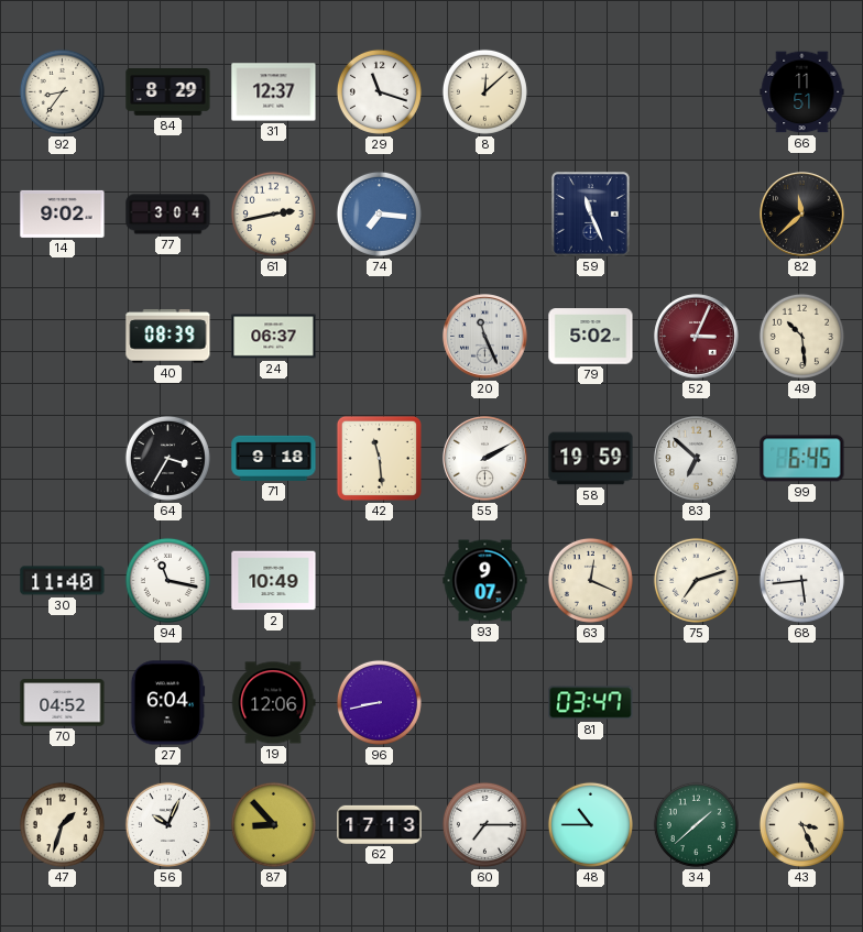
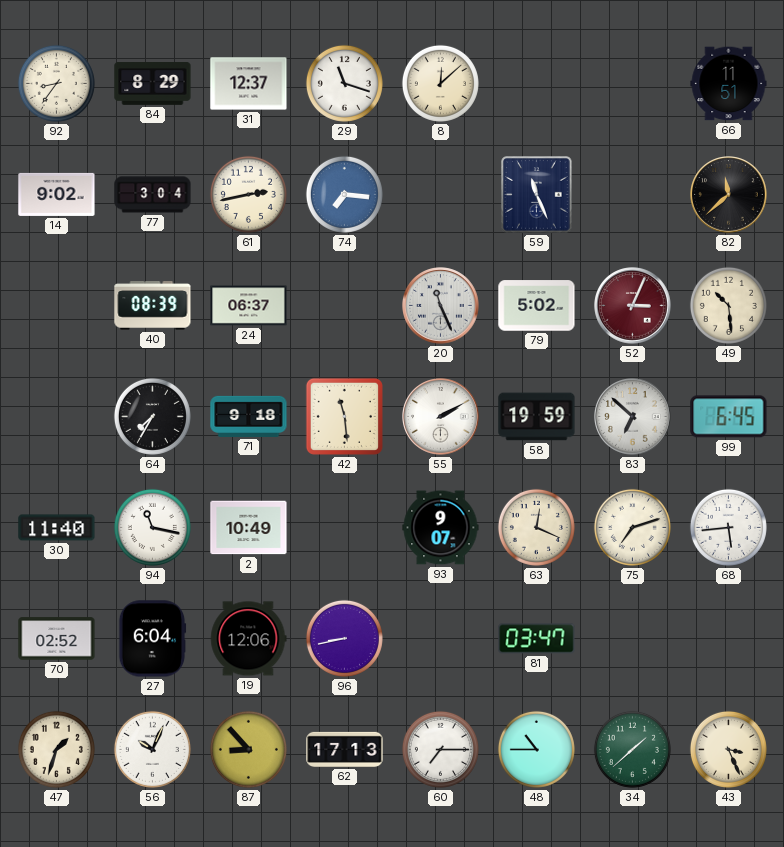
64: 3:35 -> 7:35 (152, 416)
70: 04:52 -> 02:52 (57, 639)
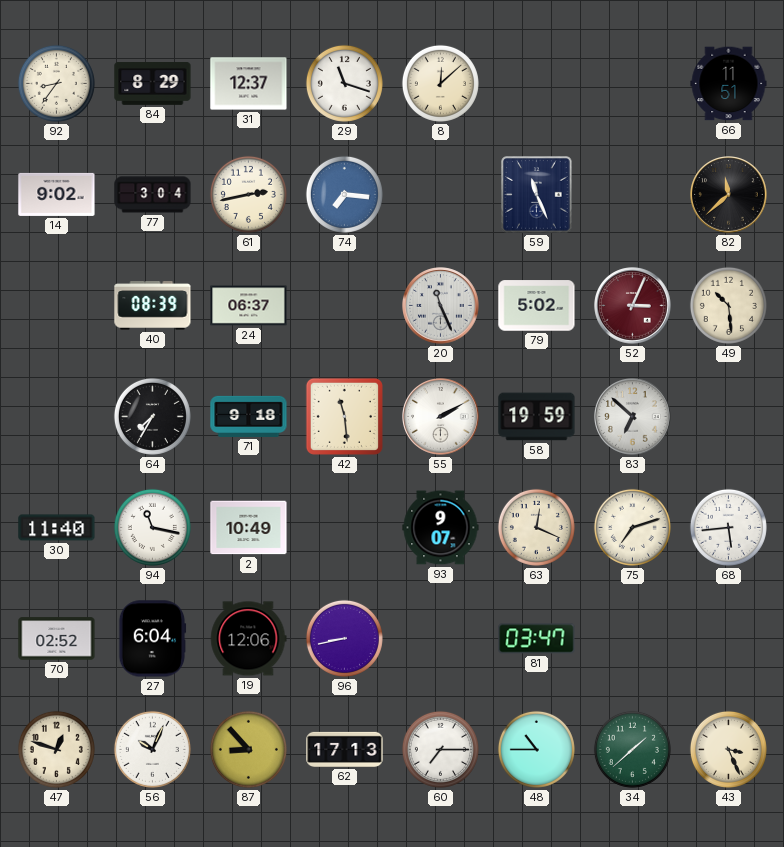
99: 6:45 -> none (729, 417)
47: 1:33 -> 12:48 (56, 749)
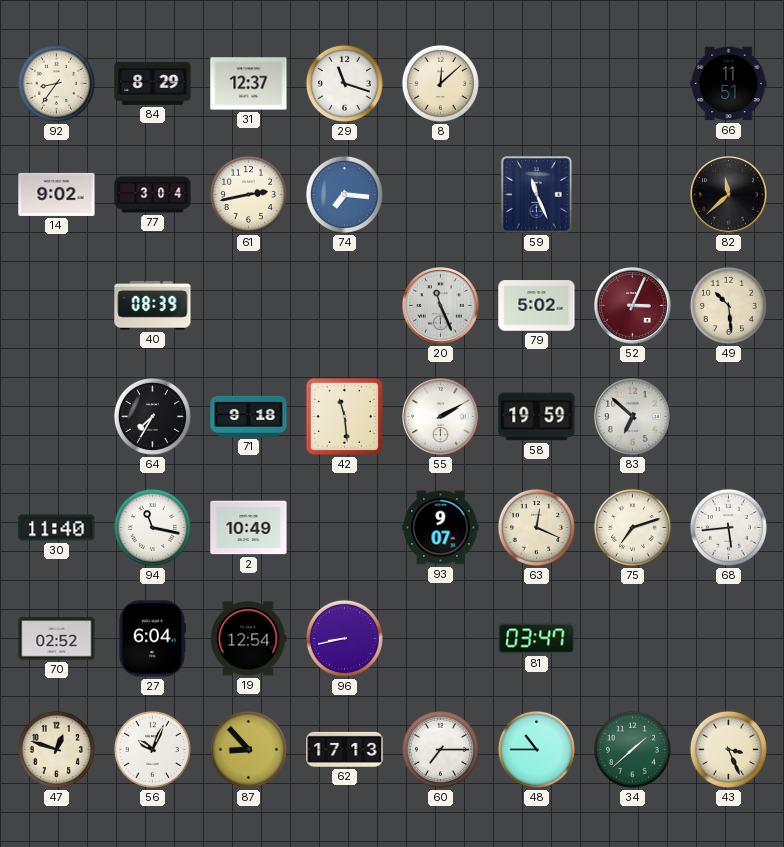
24: 06:37 -> none (249, 306)
19: 12:06 -> 12:54 (249, 639)
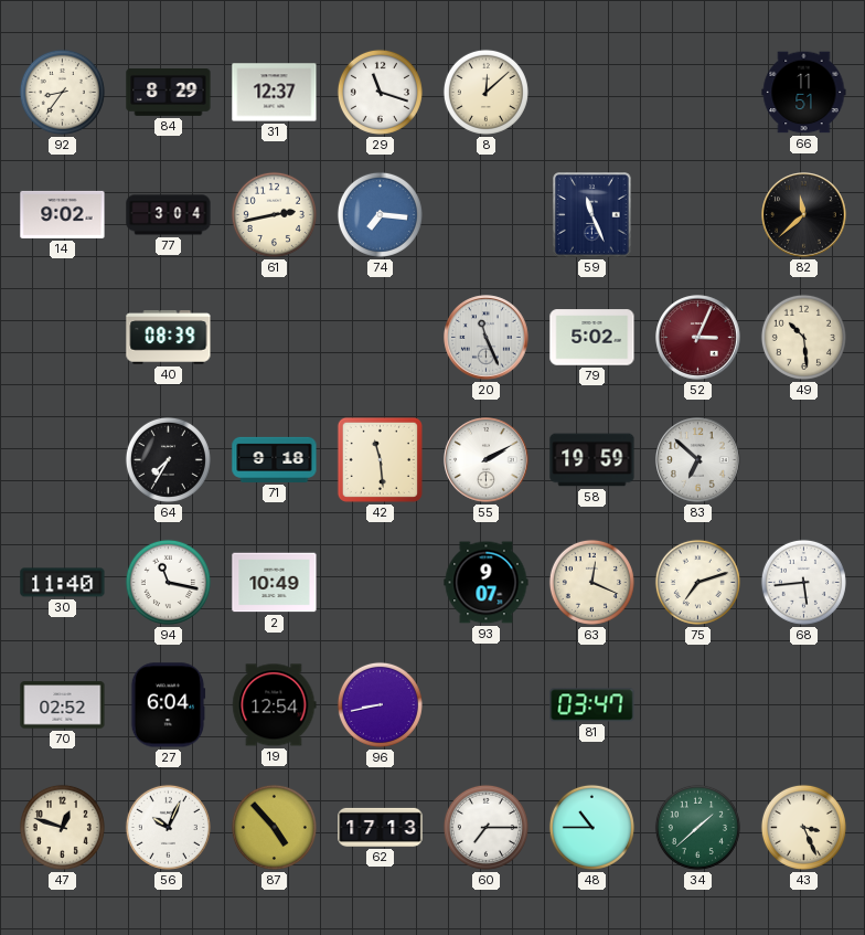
87: 8:53 -> 4:53 (274, 827)
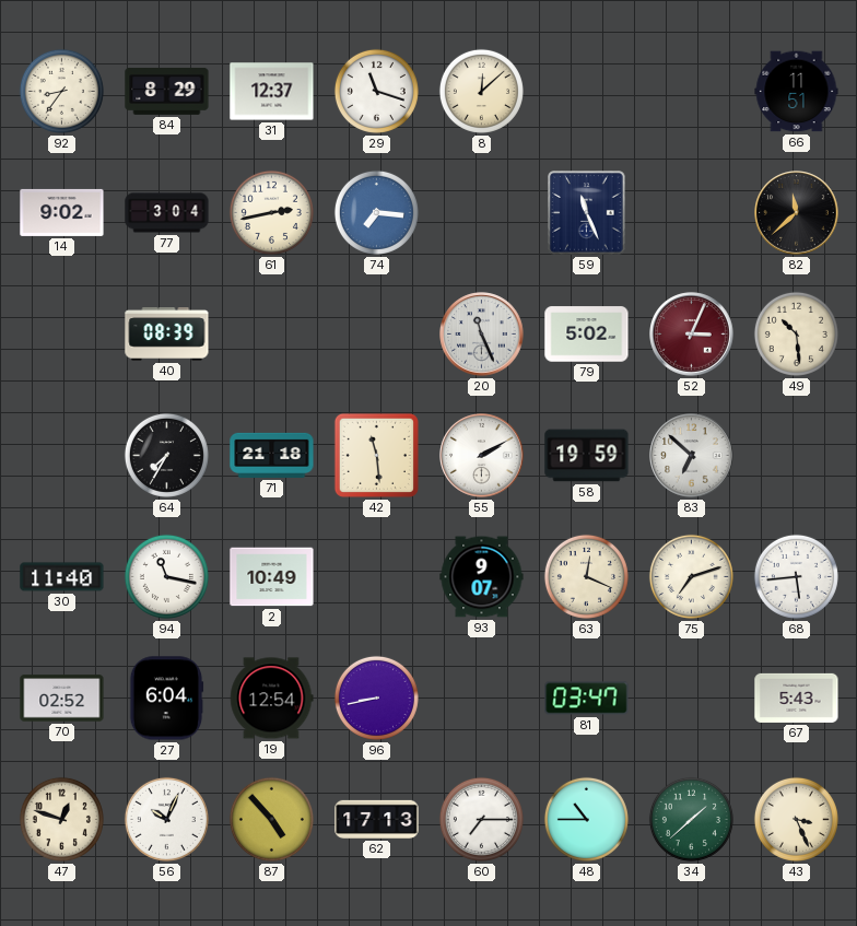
71: 9:18 -> 21:18 (272, 455)
67: none -> 5:43 (797, 698)
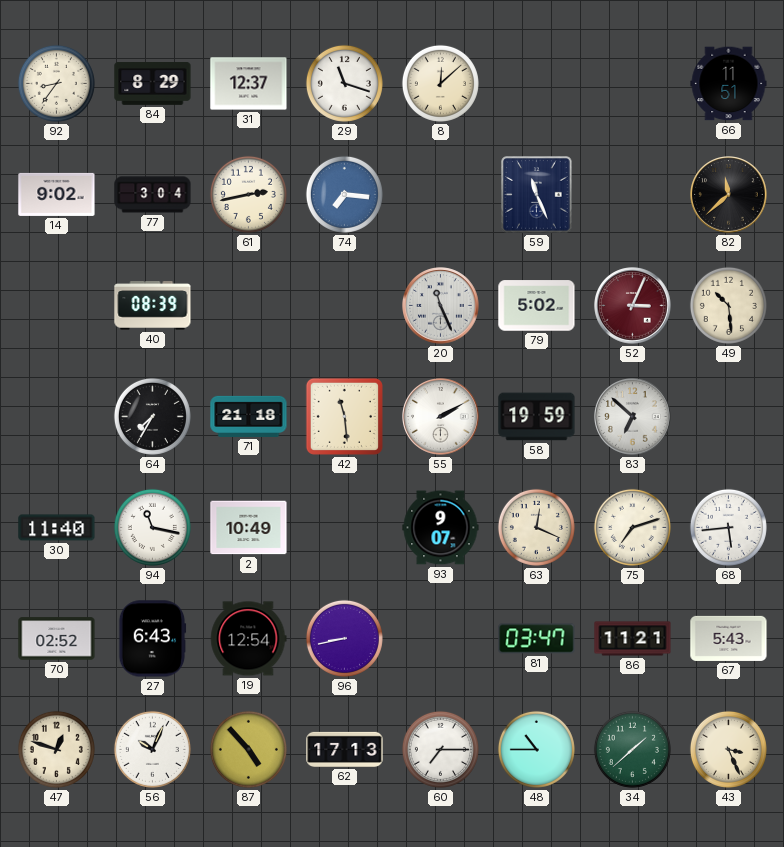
27: 6:04 -> 6:43 (152, 639)
86: none -> 11:21 (633, 639)
